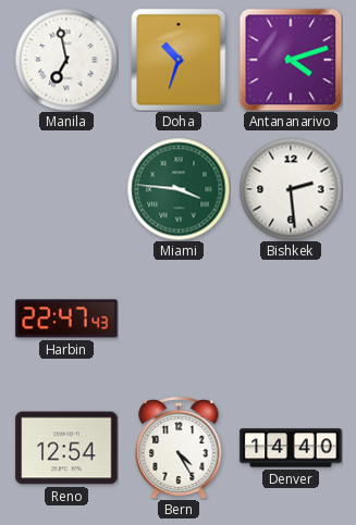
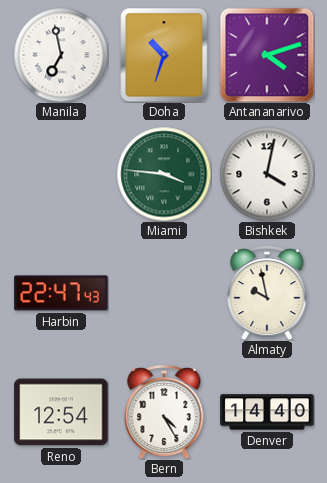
Bishkek: 2:29 -> 4:02 (267, 174)
Almaty: none -> 9:58 (267, 293)
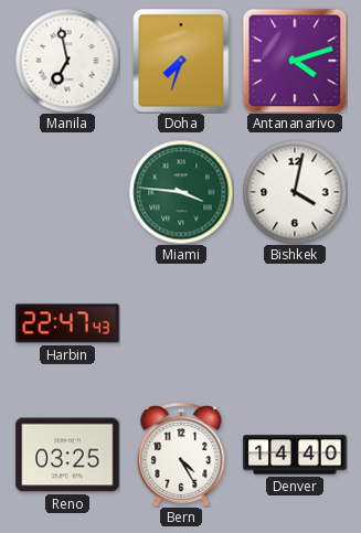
Doha: 10:33 -> 7:33 (181, 61)
Almaty: 9:58 -> none (267, 293)
Reno: 12:54 -> 03:25 (67, 455)
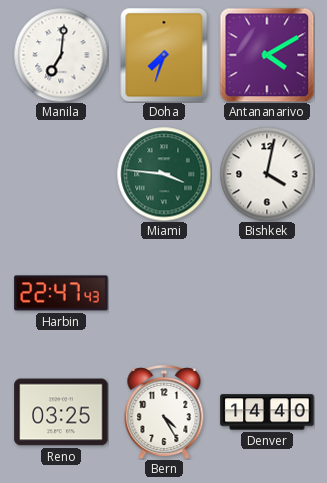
Manila: 6:58 -> 7:01 (61, 55)
Antananarivo: 4:12 -> 4:10 (267, 55)
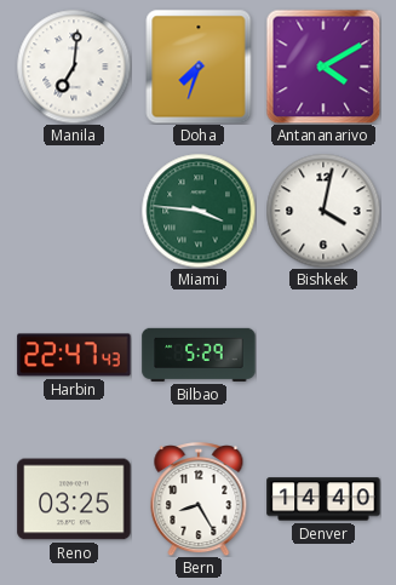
Bilbao: none -> 5:29 (199, 355)
Bern: 4:25 -> 8:25 (199, 499)
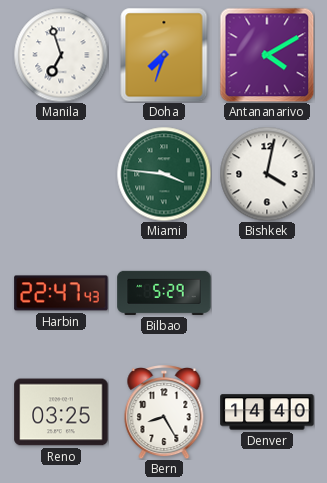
Manila: 7:01 -> 6:57 (61, 55)
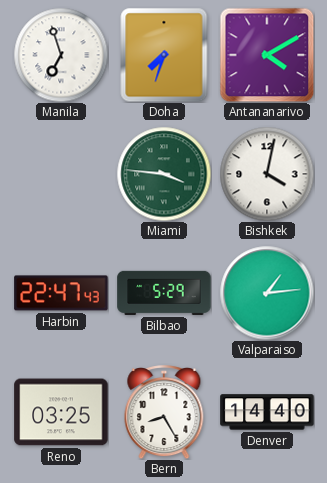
Valparaiso: none -> 1:14 (267, 293)
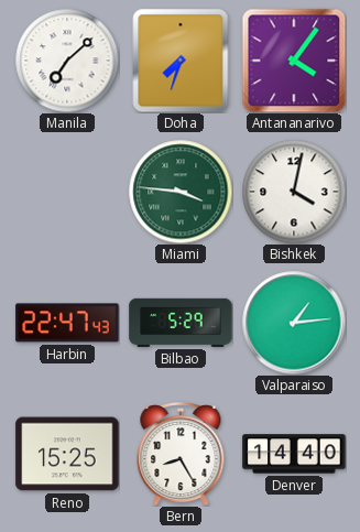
Manila: 6:57 -> 7:08 (67, 61)
Antananarivo: 4:10 -> 4:06 (294, 61)
Reno: 03:25 -> 15:25 (67, 454)
